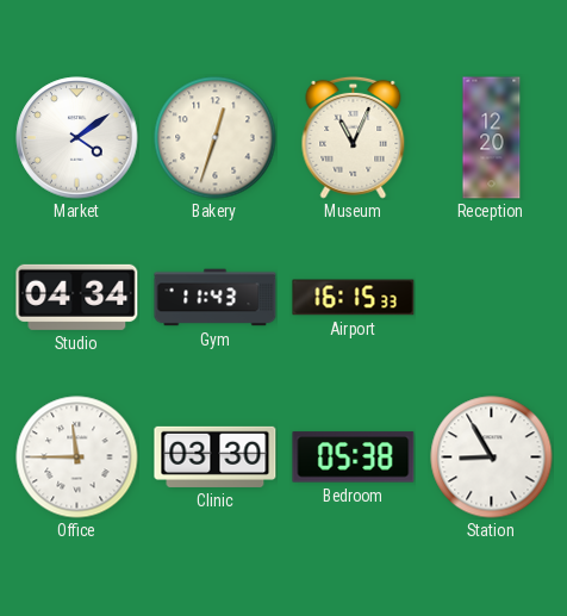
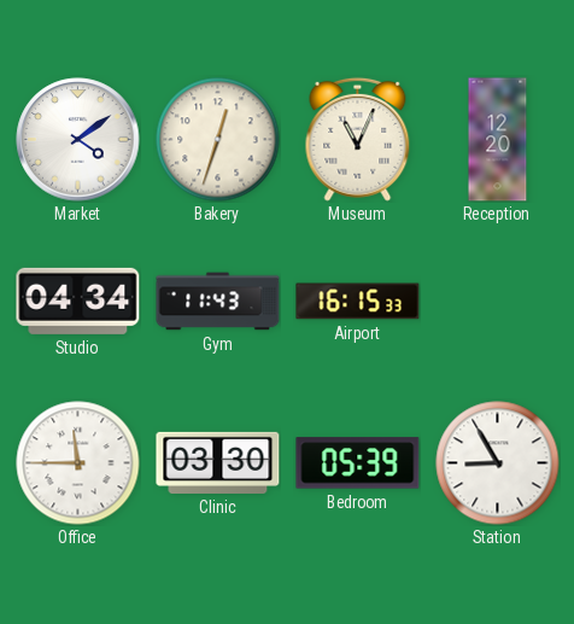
Bedroom: 05:38 -> 05:39 (358, 463)
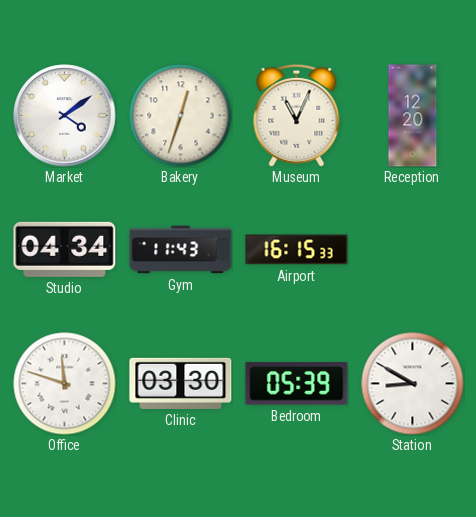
Office: 11:45 -> 11:48 (65, 384)
Station: 8:55 -> 8:50 (413, 384)
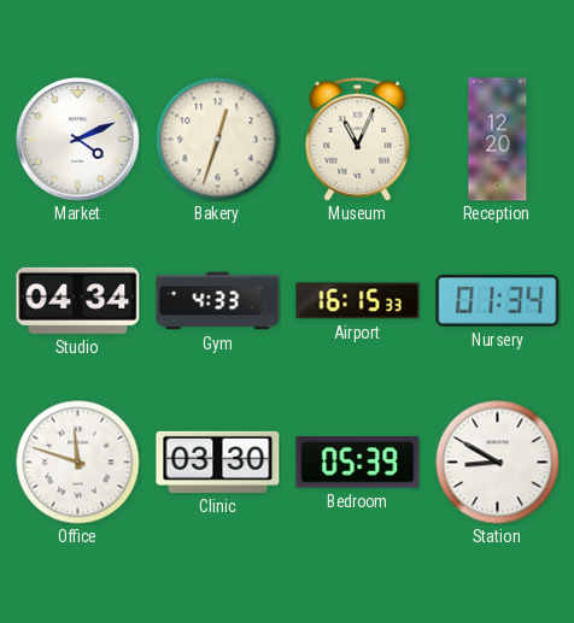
Market: 4:09 -> 4:11 (78, 140)
Gym: 11:43 -> 4:33 (218, 301)
Nursery: none -> 01:34 (498, 300)
